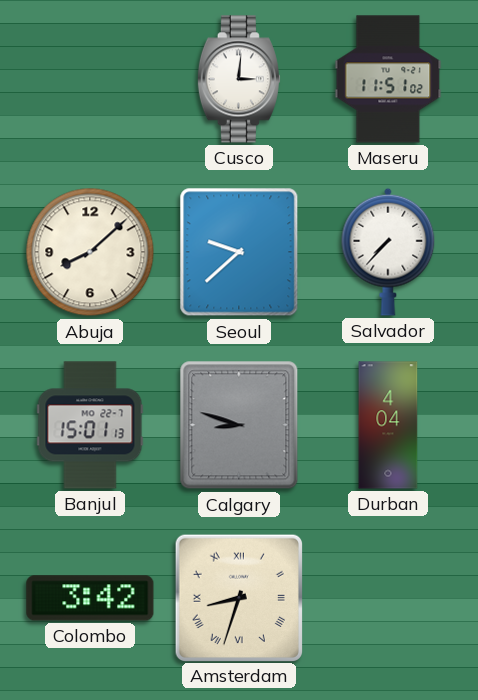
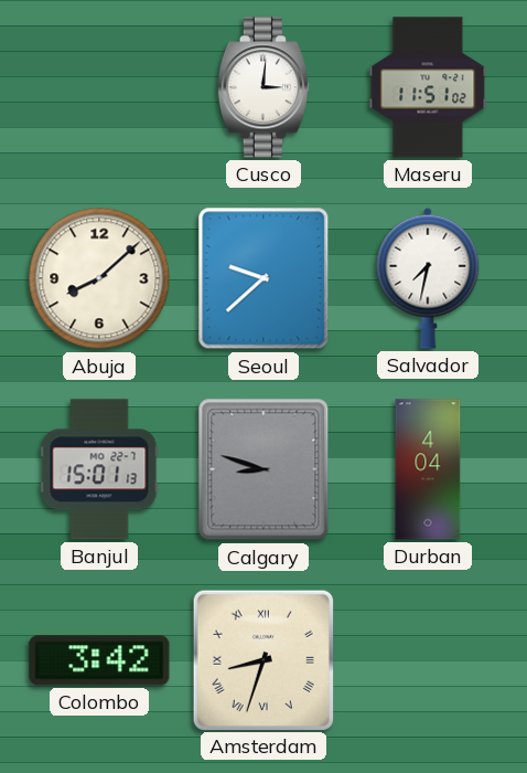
Salvador: 7:37 -> 7:32 (428, 278)
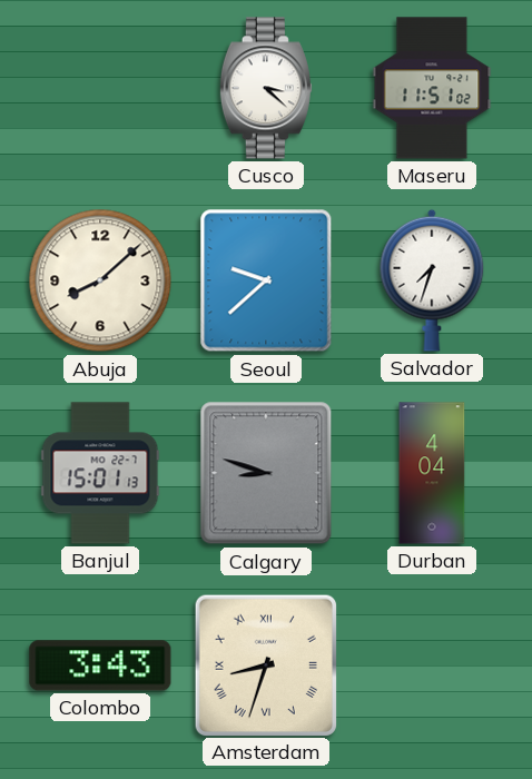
Cusco: 3:01 -> 3:22 (266, 88)
Salvador: 7:32 -> 7:33 (432, 280)
Colombo: 3:42 -> 3:43 (100, 665)
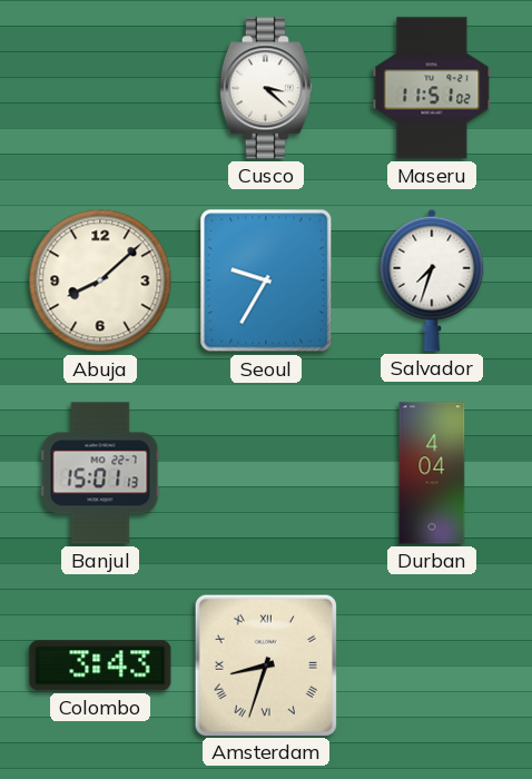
Seoul: 9:38 -> 9:35 (266, 280)
Calgary: 8:48 -> none (266, 473)
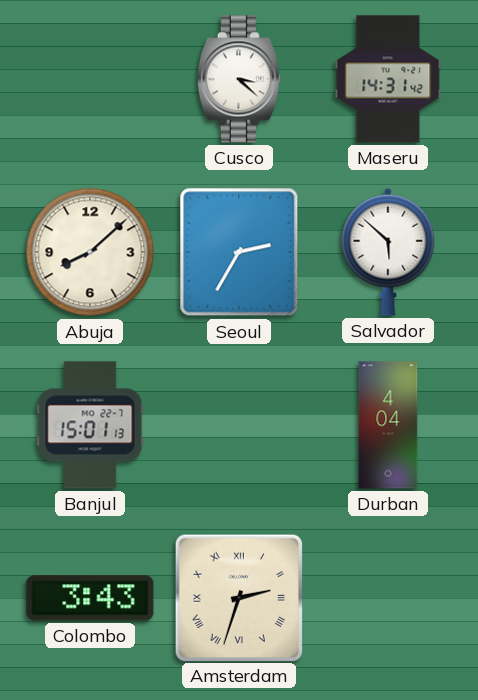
Maseru: 11:51 -> 14:31 (388, 79)
Seoul: 9:35 -> 2:35 (239, 252)
Salvador: 7:33 -> 5:52 (388, 252)
Amsterdam: 8:33 -> 2:33 (238, 597)
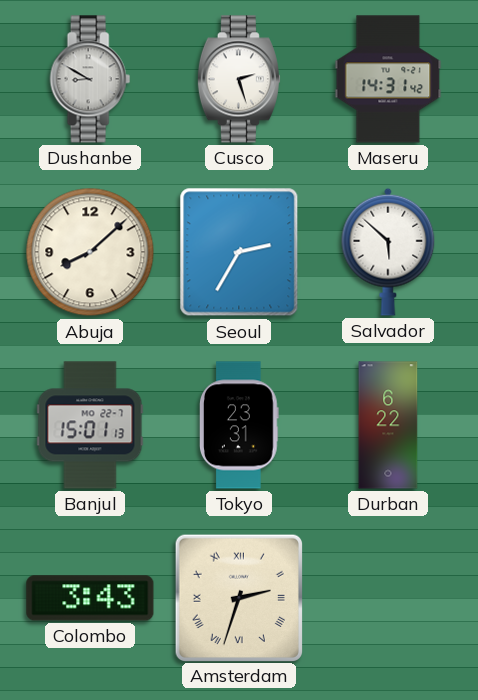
Dushanbe: none -> 8:50 (90, 79)
Cusco: 3:22 -> 2:27 (239, 79)
Tokyo: none -> 23:31 (240, 425)
Durban: 4:04 -> 6:22 (388, 425)
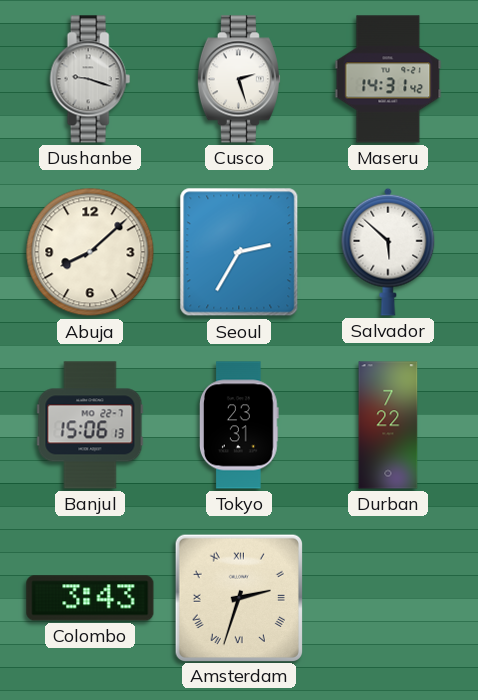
Dushanbe: 8:50 -> 9:18 (90, 79)
Banjul: 15:01 -> 15:06 (90, 425)
Durban: 6:22 -> 7:22 (388, 425)
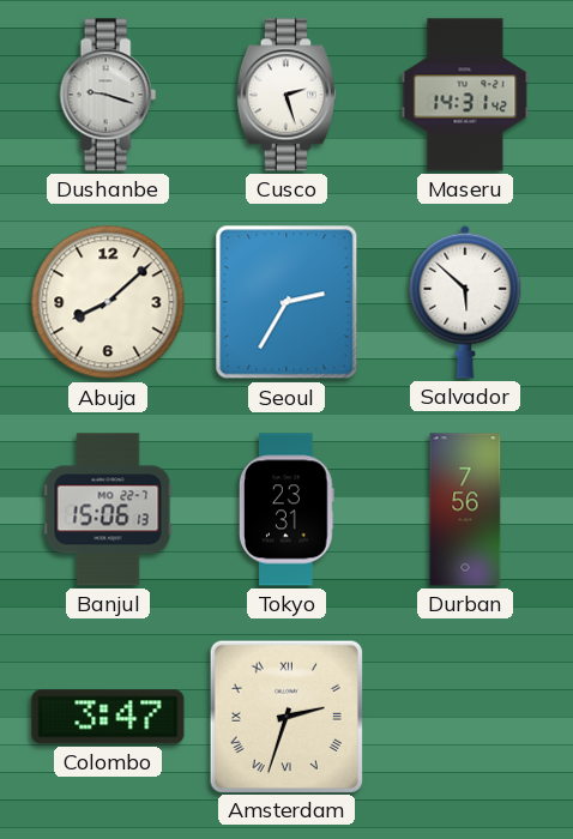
Durban: 7:22 -> 7:56 (465, 509)
Colombo: 3:43 -> 3:47 (108, 717)
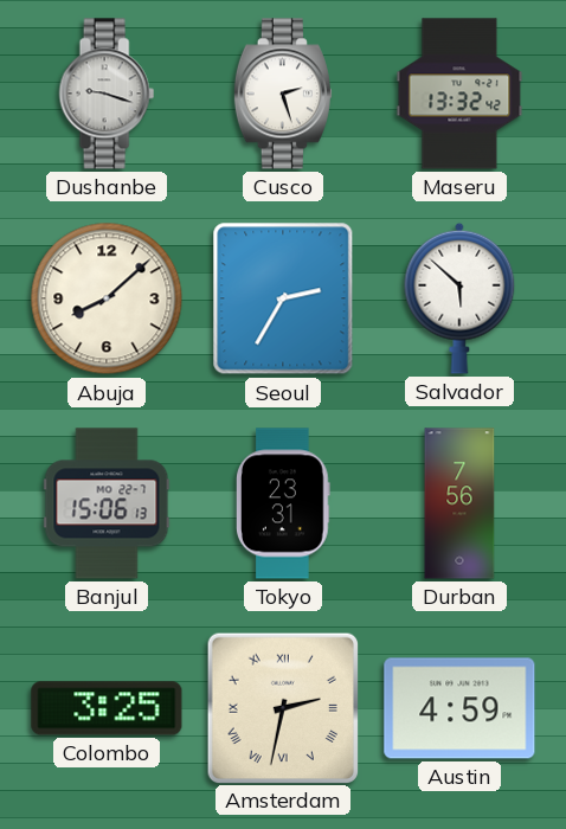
Maseru: 14:31 -> 13:32 (459, 94)
Colombo: 3:47 -> 3:25 (107, 708)
Amsterdam: 2:33 -> 2:32 (282, 707)
Austin: none -> 4:59 (459, 708)
